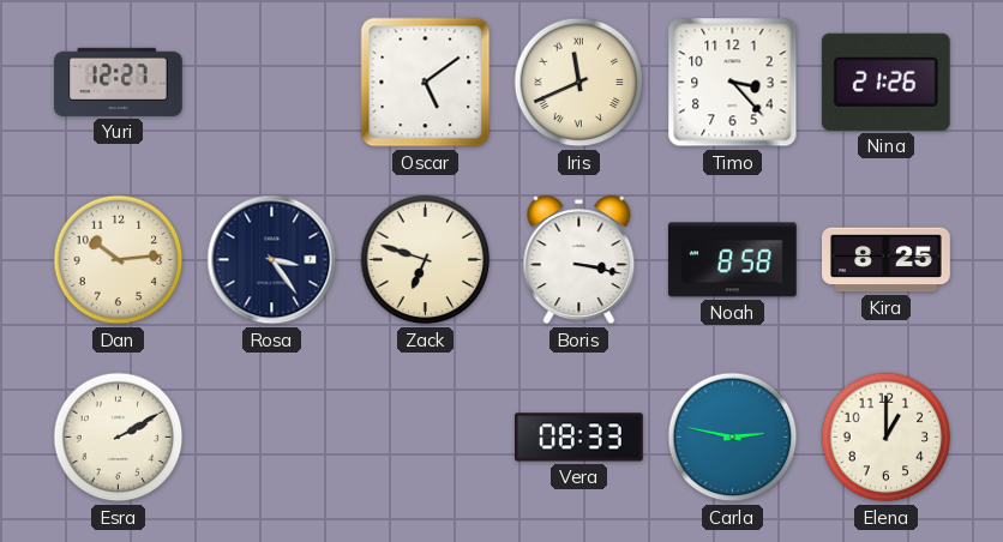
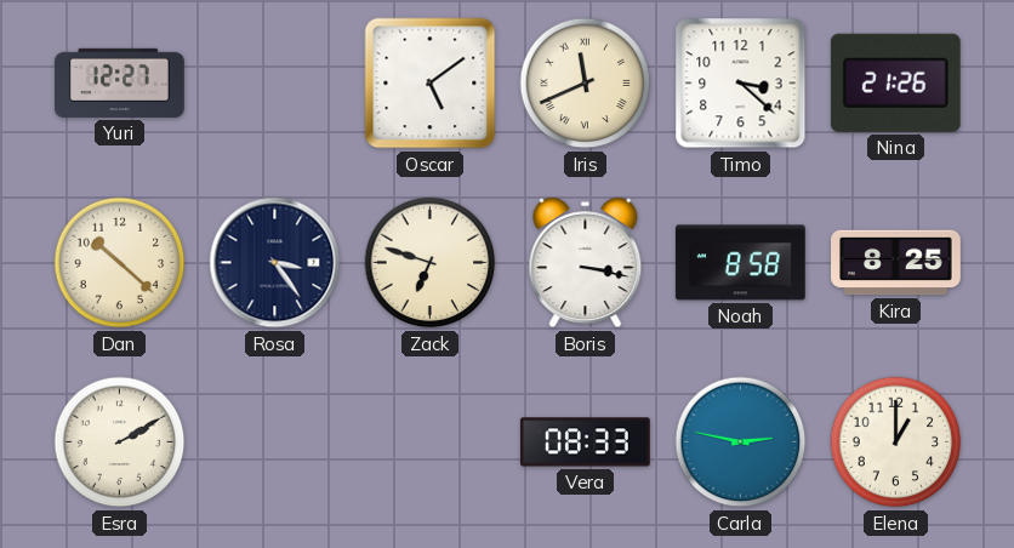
Timo: 3:23 -> 3:22 (741, 84)
Dan: 10:14 -> 10:22 (120, 263)
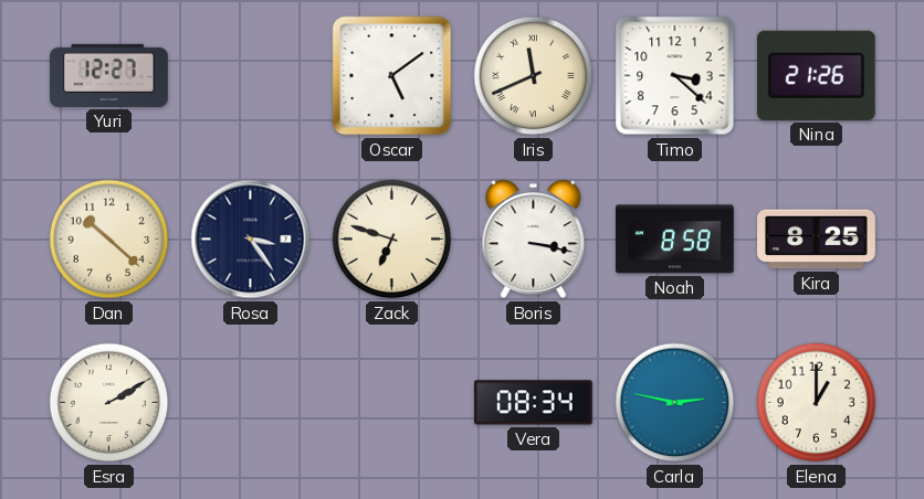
Vera: 08:33 -> 08:34 (533, 403)
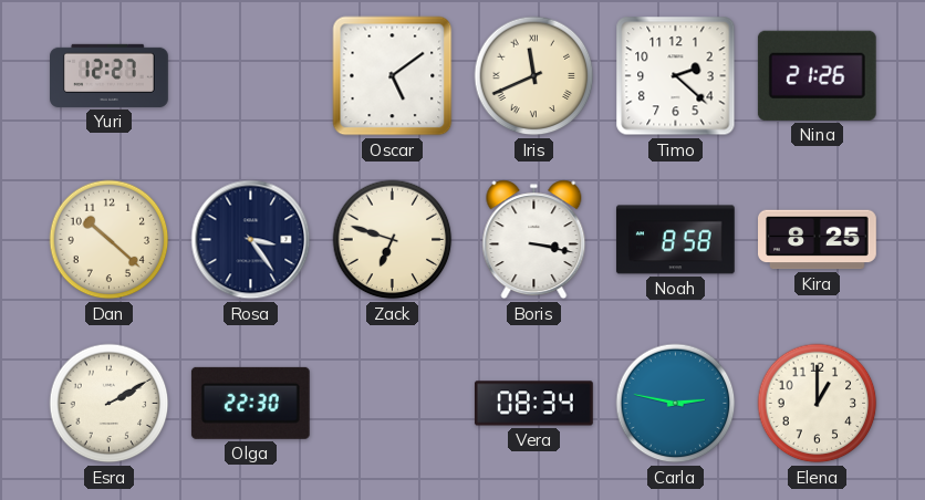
Timo: 3:22 -> 2:22 (676, 76)
Olga: none -> 22:30 (250, 403)
